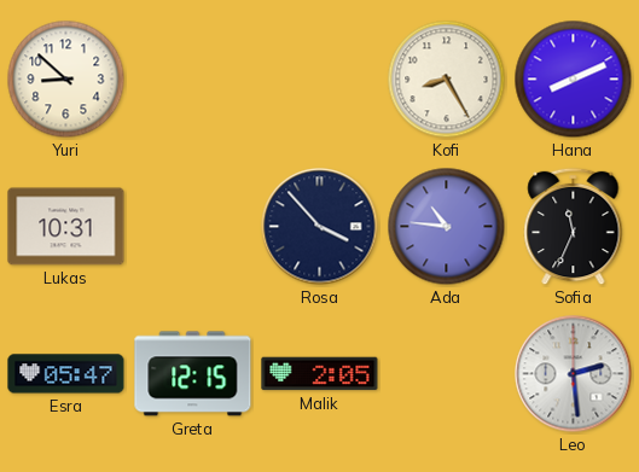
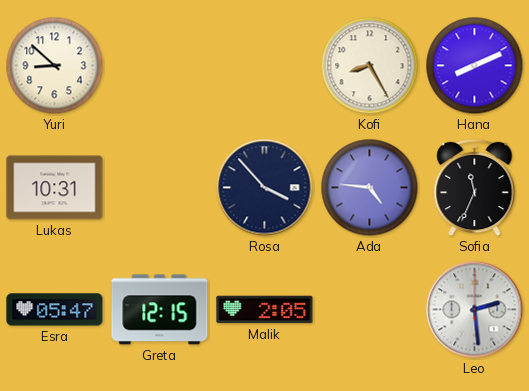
Ada: 10:46 -> 4:46 (370, 188)
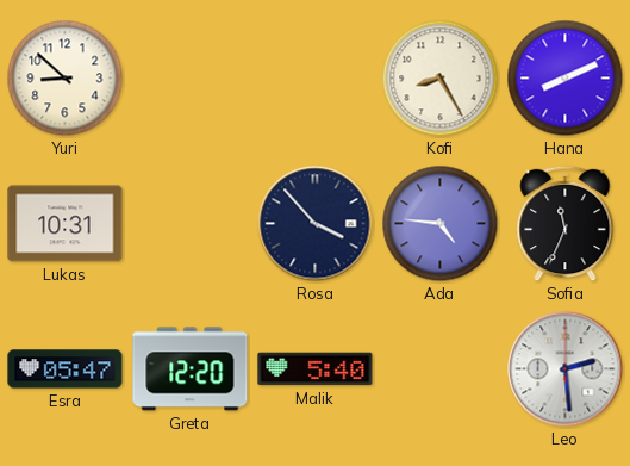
Greta: 12:15 -> 12:20 (191, 369)
Malik: 2:05 -> 5:40 (316, 369)
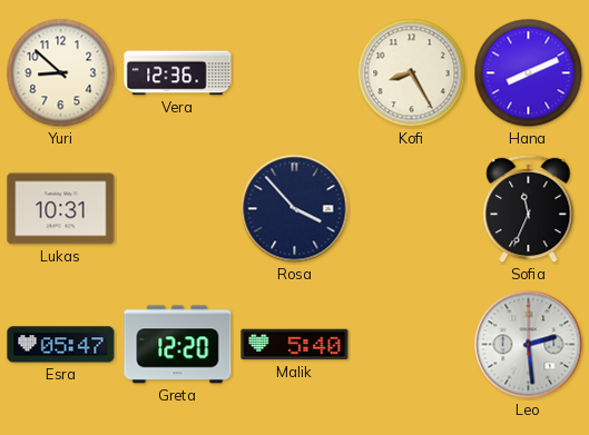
Vera: none -> 12:36 (178, 73)
Ada: 4:46 -> none (441, 224)
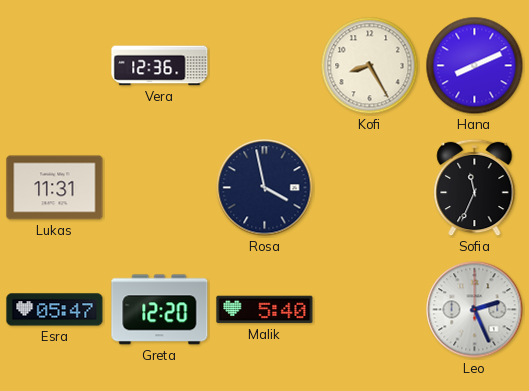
Yuri: 8:52 -> none (61, 73)
Lukas: 10:31 -> 11:31 (55, 188)
Rosa: 3:53 -> 3:58 (265, 188)
Leo: 2:29 -> 2:26 (475, 310)
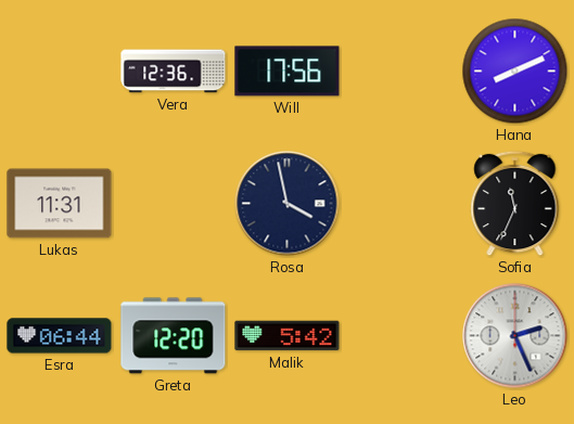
Will: none -> 17:56 (288, 72)
Kofi: 8:25 -> none (370, 66)
Esra: 05:47 -> 06:44 (60, 336)
Malik: 5:40 -> 5:42 (288, 336)
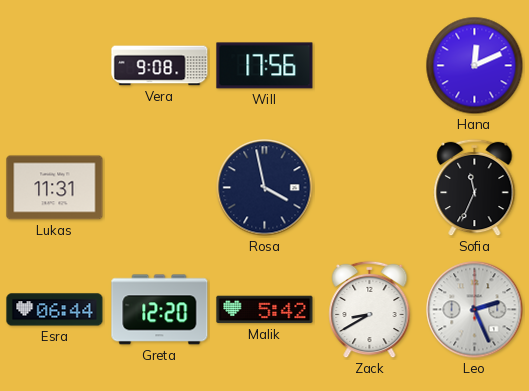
Vera: 12:36 -> 9:08 (160, 66)
Hana: 8:11 -> 12:11 (475, 66)
Zack: none -> 8:40 (370, 310)
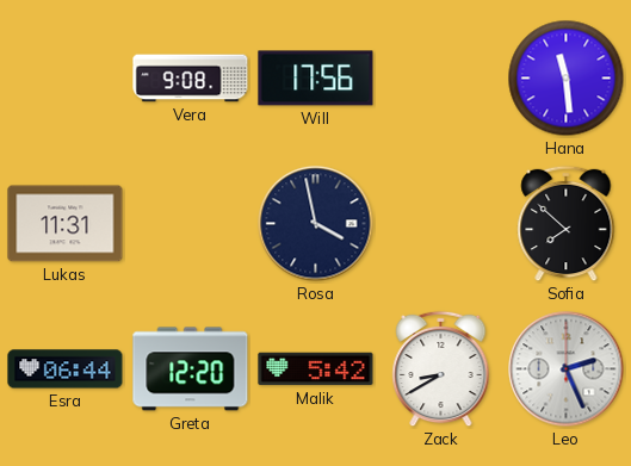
Hana: 12:11 -> 11:29 (567, 79)
Sofia: 11:34 -> 7:52 (567, 224)
